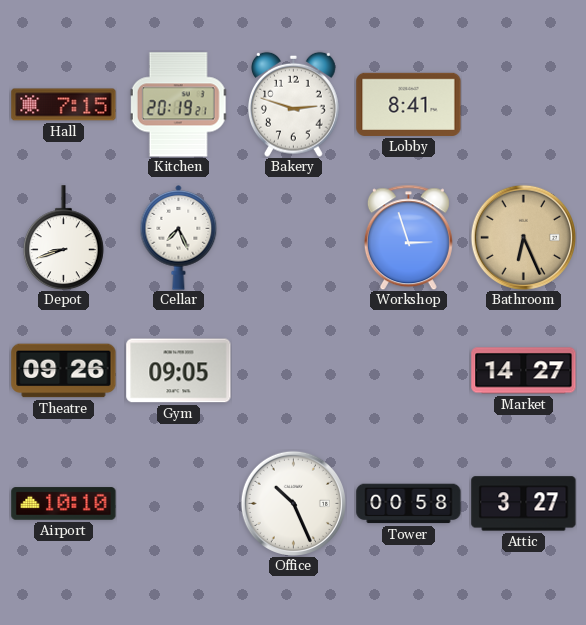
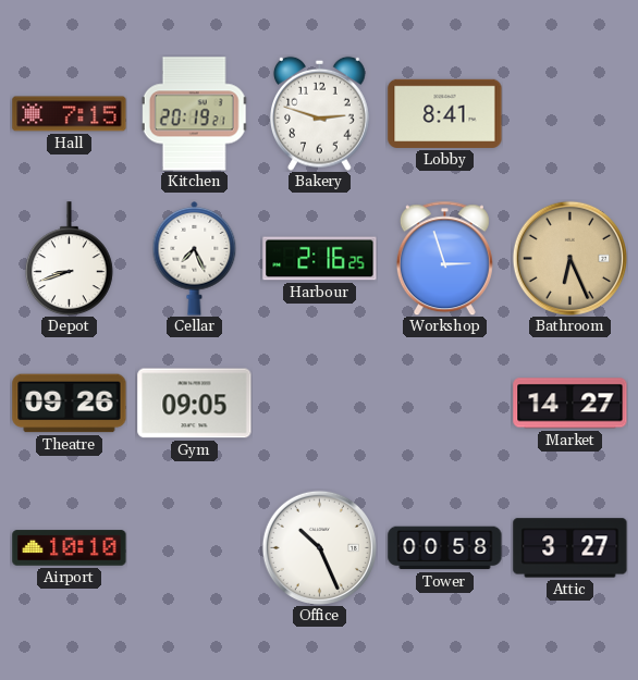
Harbour: none -> 2:16 (320, 259)
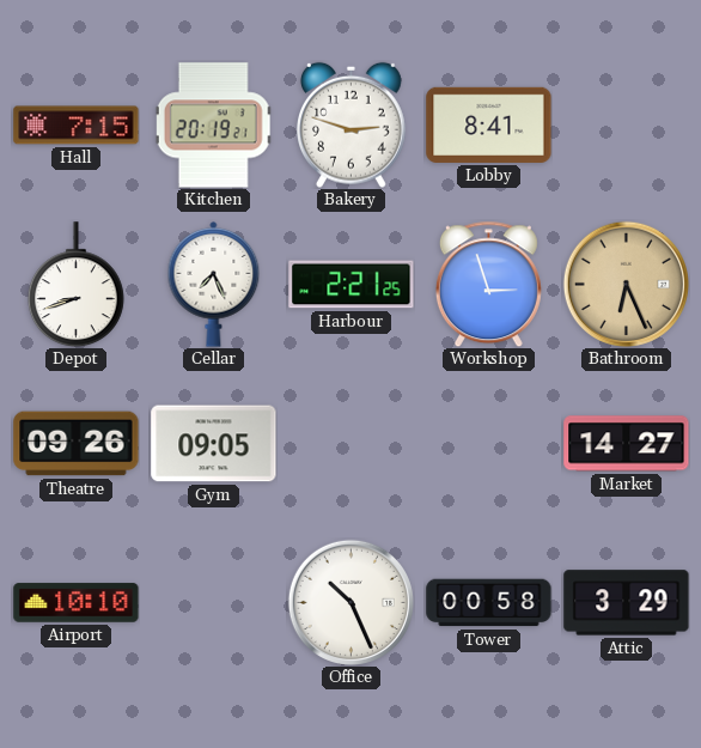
Harbour: 2:16 -> 2:21 (352, 285)
Attic: 3:27 -> 3:29 (627, 603)
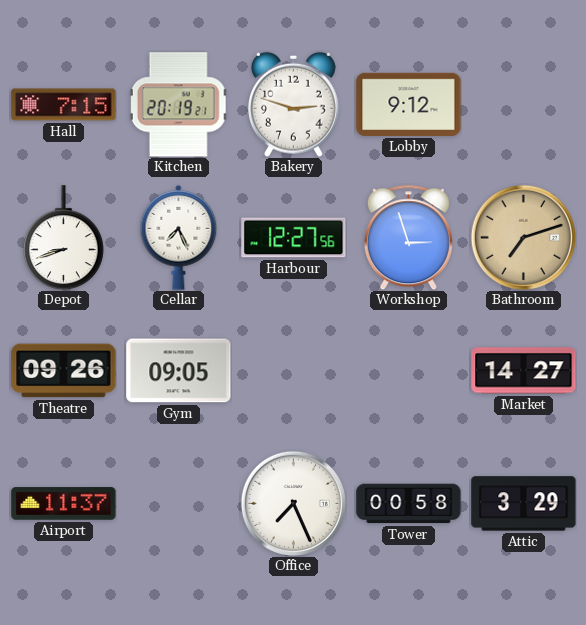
Lobby: 8:41 -> 9:12 (409, 104)
Harbour: 2:21 -> 12:27 (294, 238)
Bathroom: 6:26 -> 7:12 (523, 237)
Airport: 10:10 -> 11:37 (64, 504)
Office: 10:26 -> 7:26 (293, 503)
